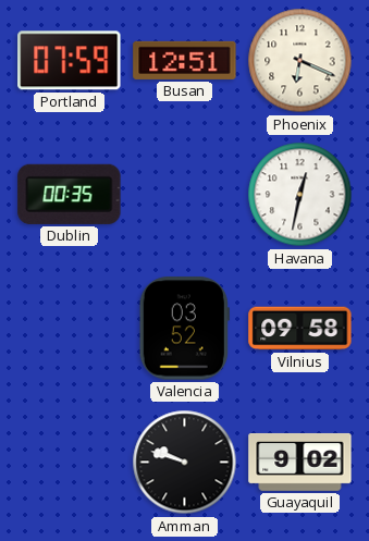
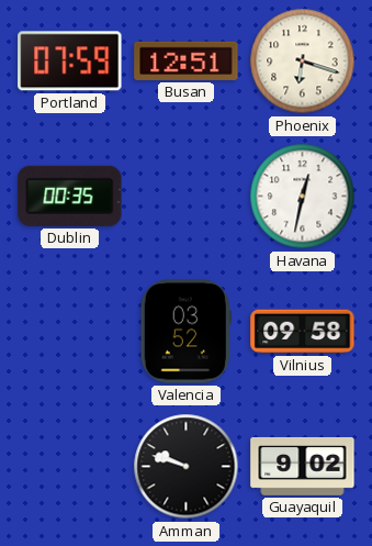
Phoenix: 6:19 -> 6:18 (303, 62)
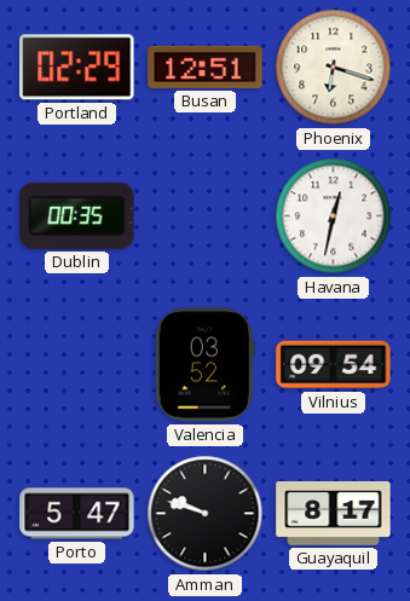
Portland: 07:59 -> 02:29 (77, 68)
Vilnius: 09:58 -> 09:54 (334, 365)
Porto: none -> 5:47 (77, 514)
Guayaquil: 9:02 -> 8:17 (334, 513)
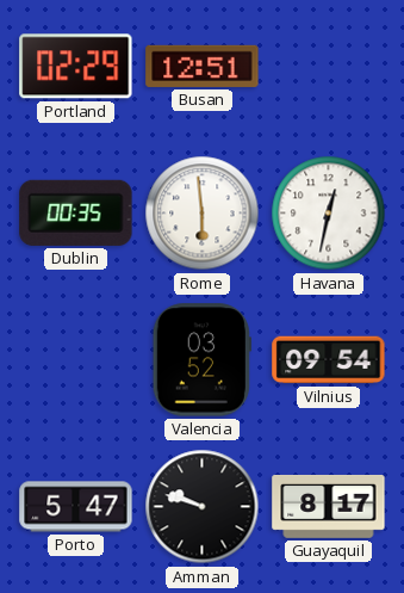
Phoenix: 6:18 -> none (334, 68)
Rome: none -> 5:59 (203, 214)
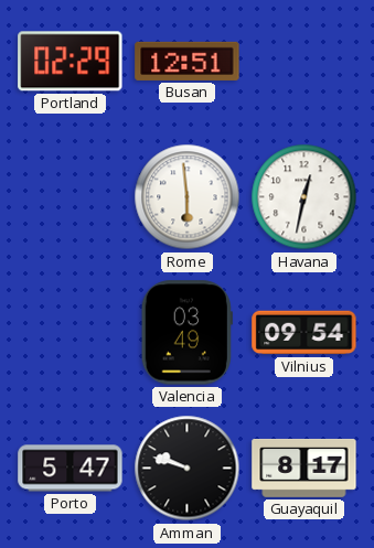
Dublin: 00:35 -> none (76, 212)
Valencia: 03:52 -> 03:49 (186, 333)
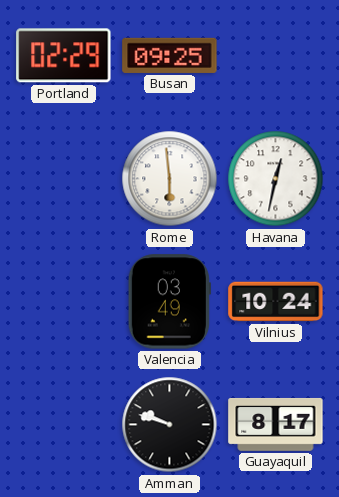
Busan: 12:51 -> 09:25 (170, 55)
Vilnius: 09:54 -> 10:24 (276, 302)
Porto: 5:47 -> none (71, 469)
